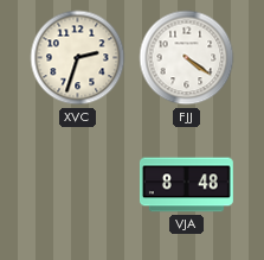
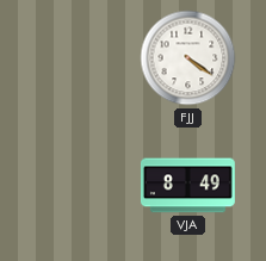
XVC: 2:33 -> none (78, 58)
VJA: 8:48 -> 8:49 (187, 186)
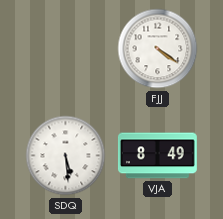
SDQ: none -> 5:29 (66, 156)
